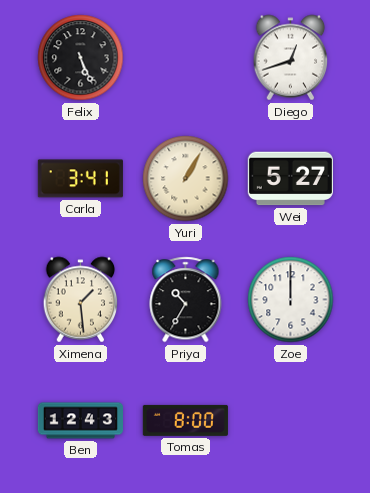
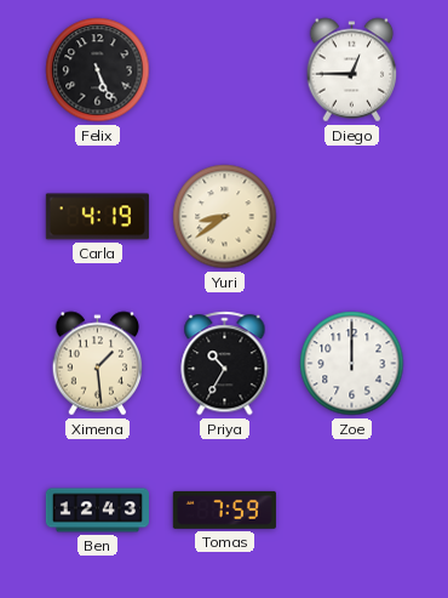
Diego: 12:42 -> 12:45 (352, 70)
Carla: 3:41 -> 4:19 (97, 217)
Yuri: 1:05 -> 8:39 (225, 217)
Wei: 5:27 -> none (290, 179)
Tomas: 8:00 -> 7:59 (224, 509)
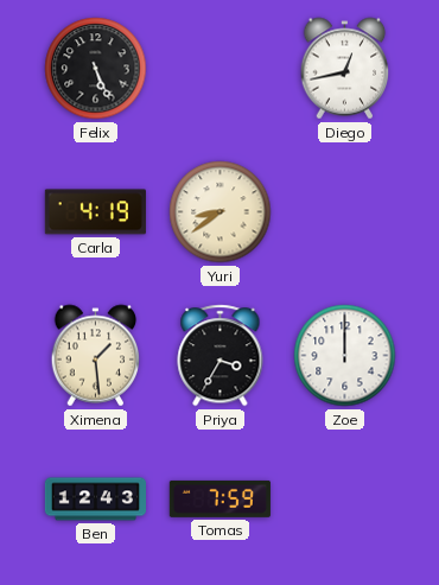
Diego: 12:45 -> 12:43 (345, 69)
Priya: 10:35 -> 3:35 (221, 356)
